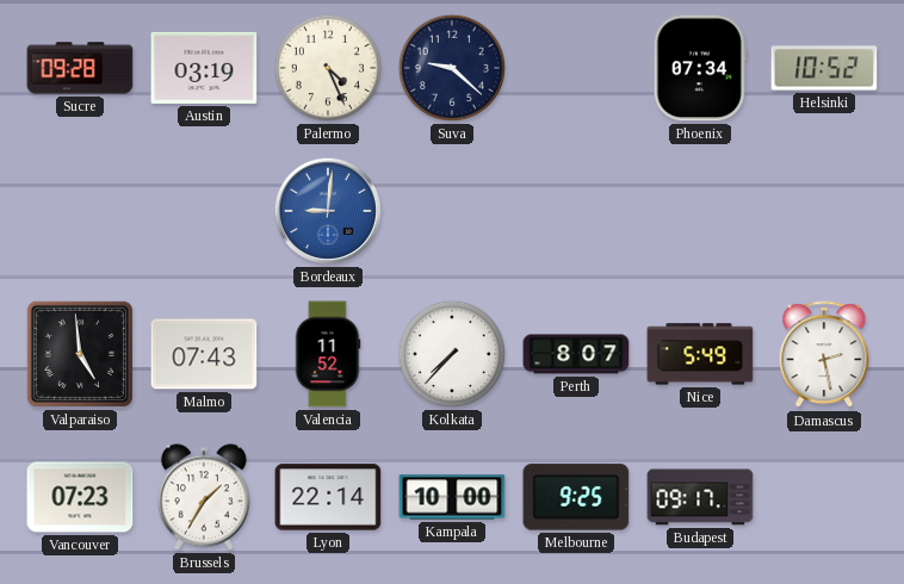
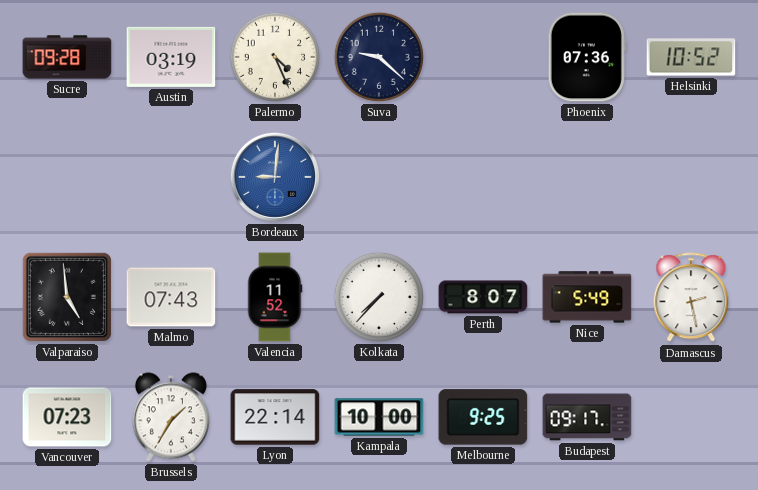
Phoenix: 07:34 -> 07:36 (587, 57)
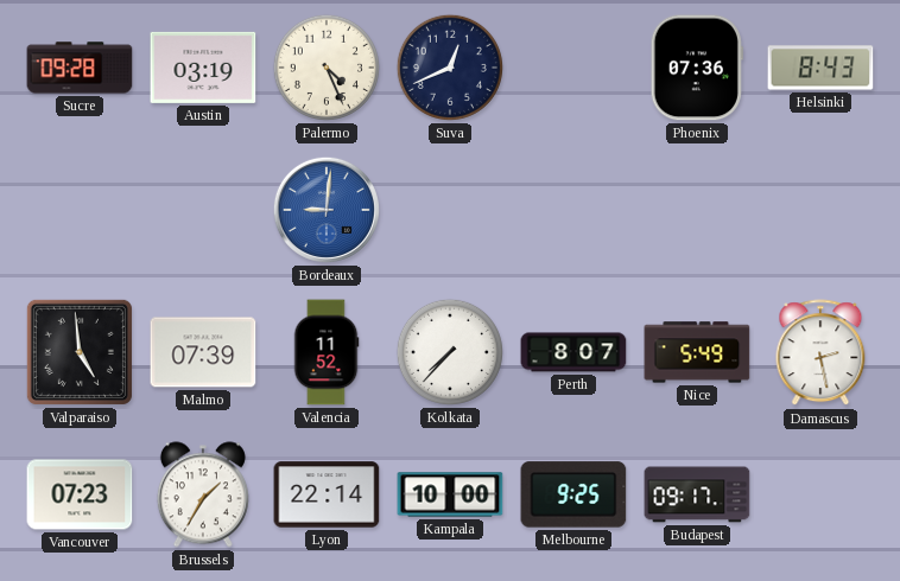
Suva: 9:22 -> 12:41 (450, 68)
Helsinki: 10:52 -> 8:43 (820, 68)
Malmo: 07:43 -> 07:39 (203, 352)
